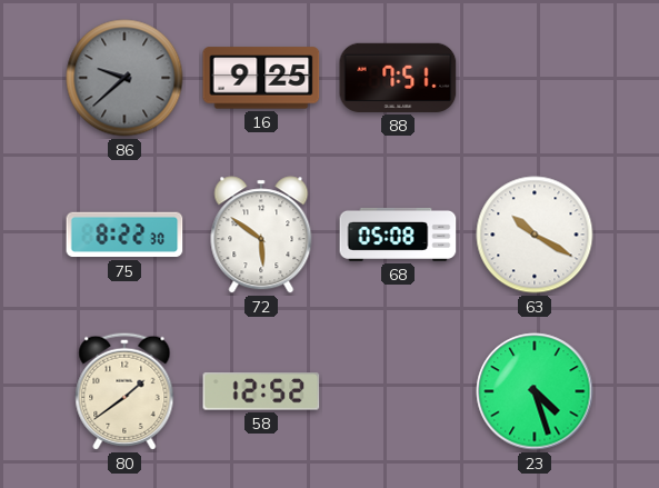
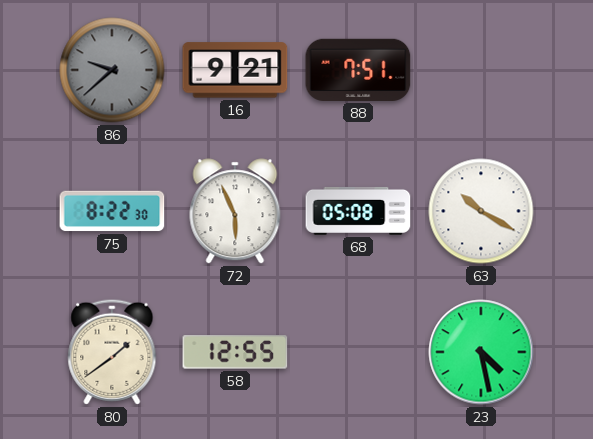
16: 9:25 -> 9:21 (235, 70)
72: 5:51 -> 5:56 (235, 211)
58: 12:52 -> 12:55 (235, 352)
23: 4:27 -> 4:28 (481, 352)
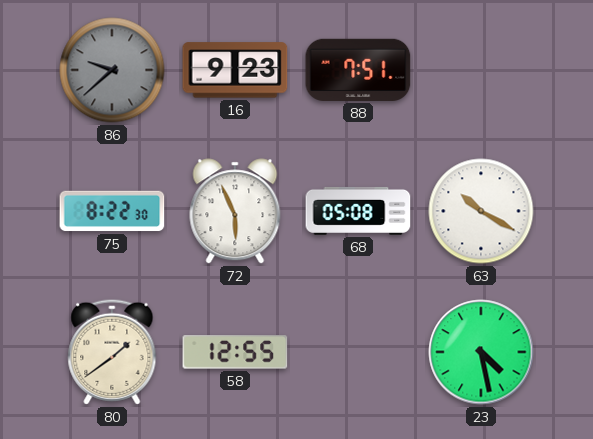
16: 9:21 -> 9:23 (235, 70)
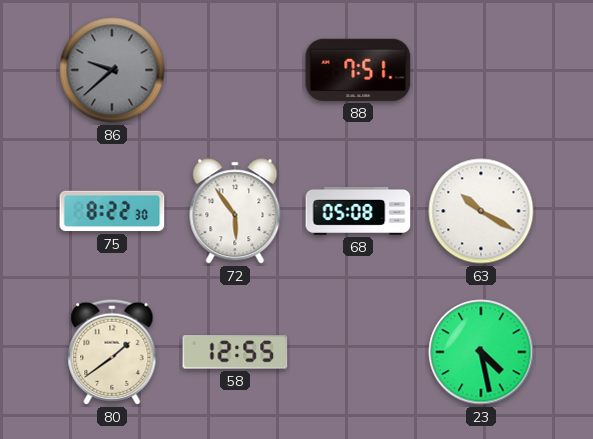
16: 9:23 -> none (235, 70)
72: 5:56 -> 5:54 (235, 211)
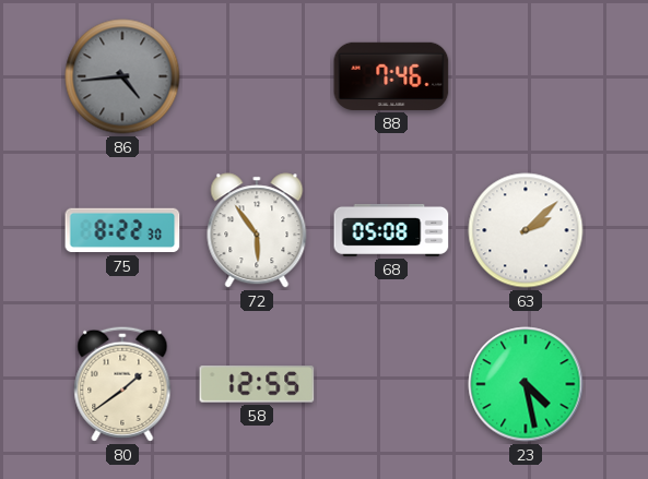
86: 9:38 -> 4:44 (122, 76)
88: 7:51 -> 7:46 (391, 76)
63: 10:20 -> 2:08 (526, 230)
